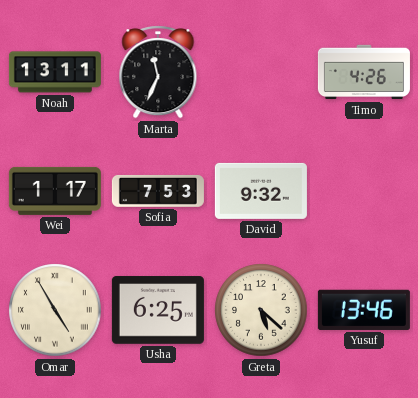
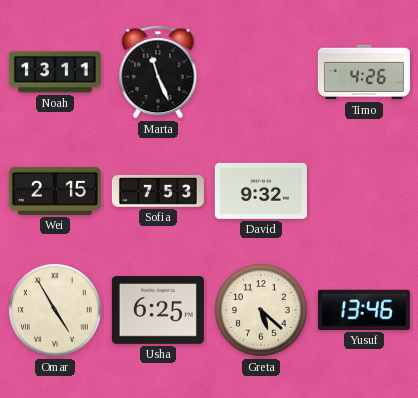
Marta: 11:34 -> 11:26 (158, 72)
Wei: 1:17 -> 2:15 (55, 191)
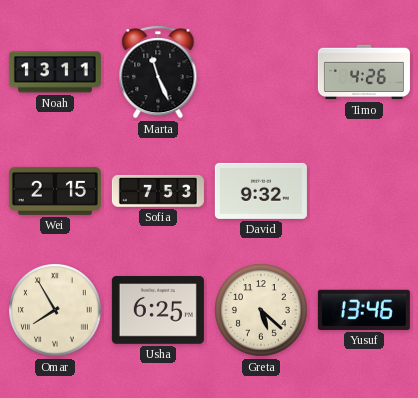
Omar: 4:55 -> 7:55 (55, 310)
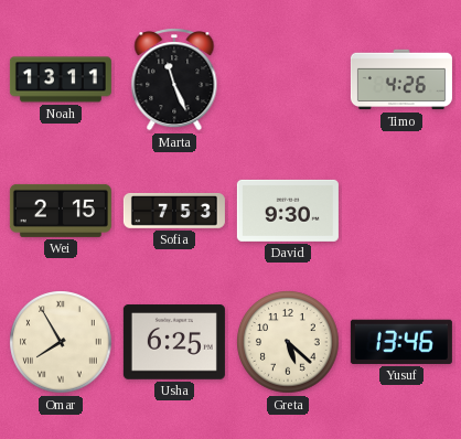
David: 9:32 -> 9:30 (288, 211)
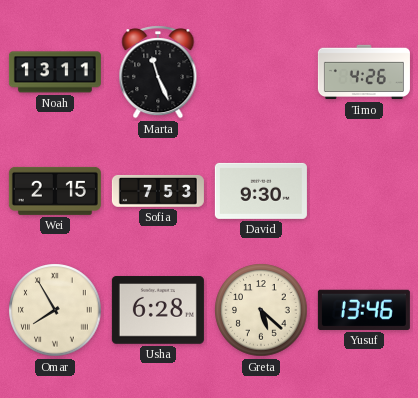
Usha: 6:25 -> 6:28 (158, 310)
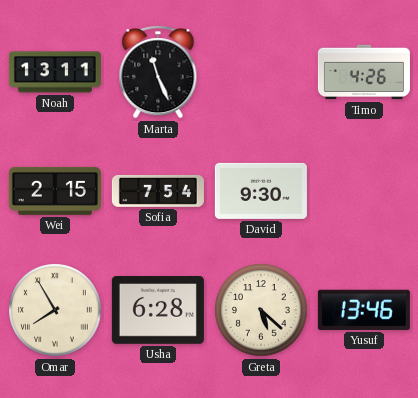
Sofia: 7:53 -> 7:54 (158, 191)
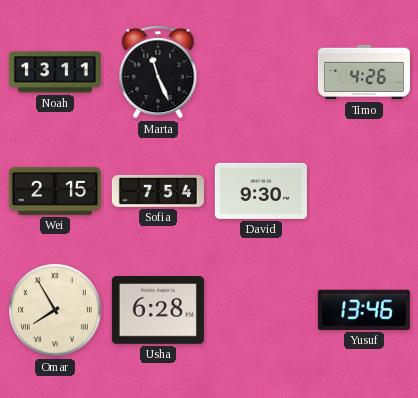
Greta: 5:22 -> none (261, 310)
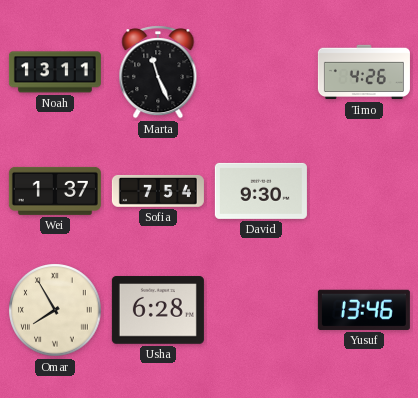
Wei: 2:15 -> 1:37 (55, 191)
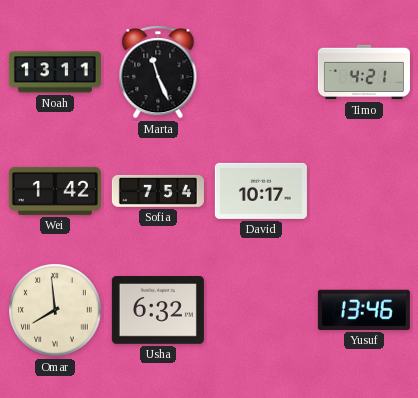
Timo: 4:26 -> 4:21 (364, 72)
Wei: 1:37 -> 1:42 (55, 191)
David: 9:30 -> 10:17 (261, 191)
Omar: 7:55 -> 7:59 (55, 310)
Usha: 6:28 -> 6:32 (158, 310)
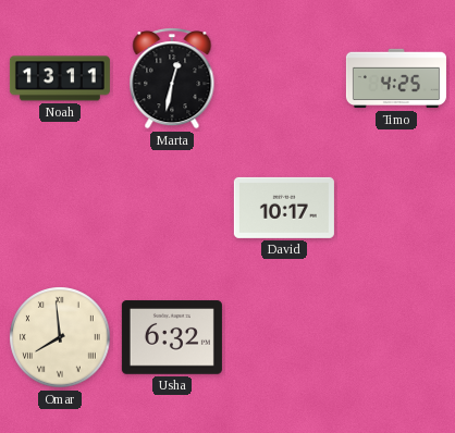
Marta: 11:26 -> 12:32 (172, 78)
Timo: 4:21 -> 4:25 (396, 78)
Wei: 1:42 -> none (55, 191)
Sofia: 7:54 -> none (158, 191)
Yusuf: 13:46 -> none (364, 310)
